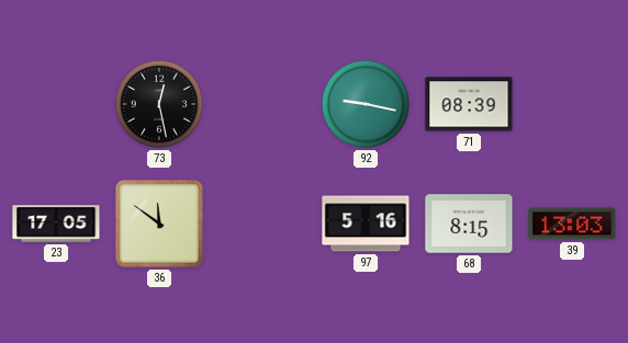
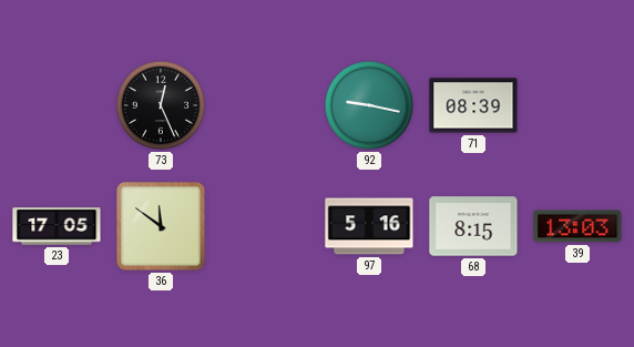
73: 12:28 -> 12:26 (161, 105)
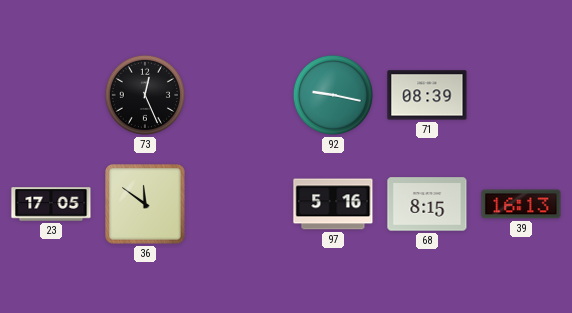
39: 13:03 -> 16:13 (521, 204)
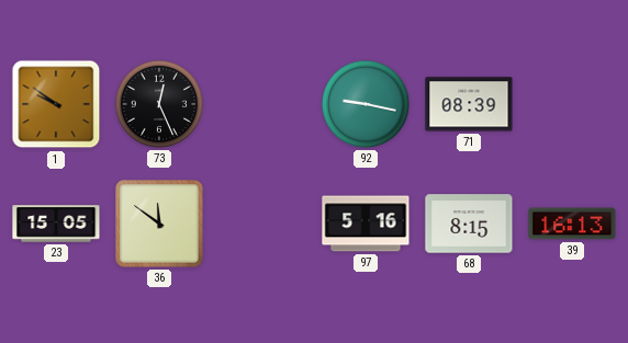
1: none -> 9:51 (56, 104)
23: 17:05 -> 15:05 (56, 224)
